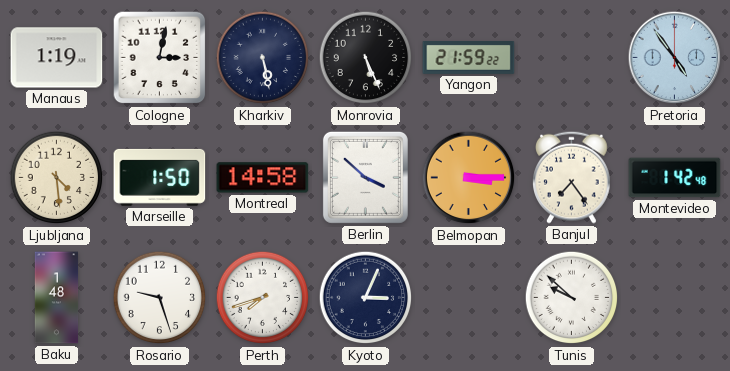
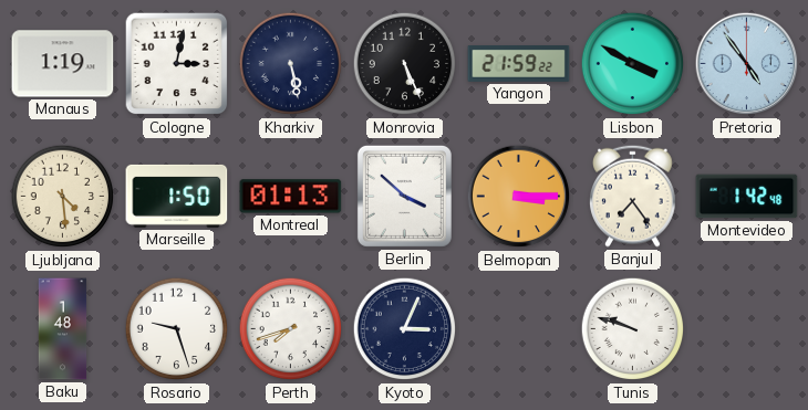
Lisbon: none -> 3:50 (633, 64)
Montreal: 14:58 -> 01:13 (291, 197)
Tunis: 9:52 -> 9:48 (633, 329)
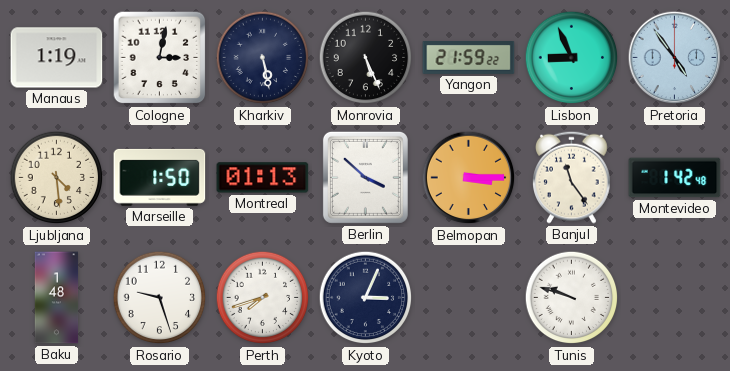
Lisbon: 3:50 -> 8:56 (572, 58)
Banjul: 7:24 -> 11:24 (572, 177)
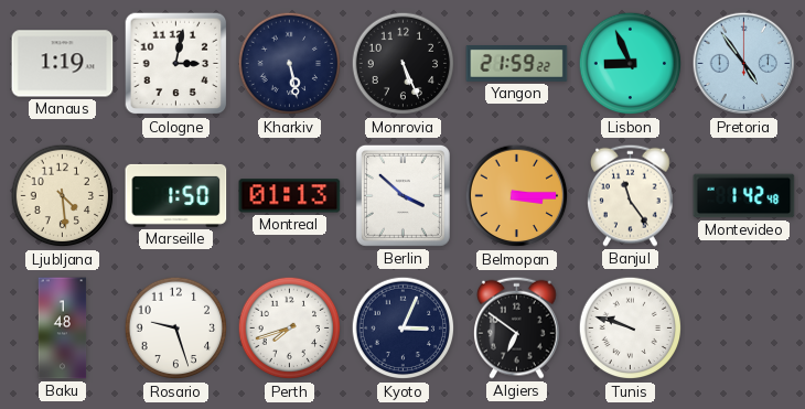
Algiers: none -> 6:51 (517, 327)
